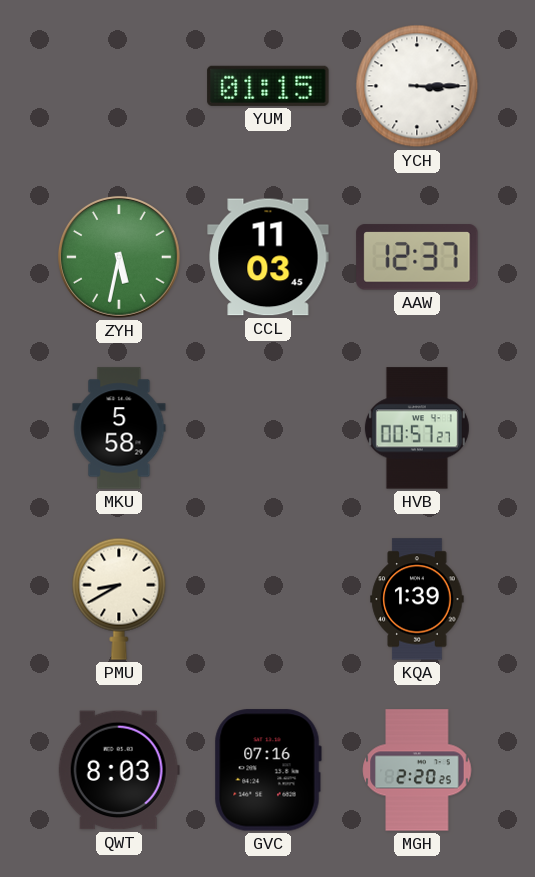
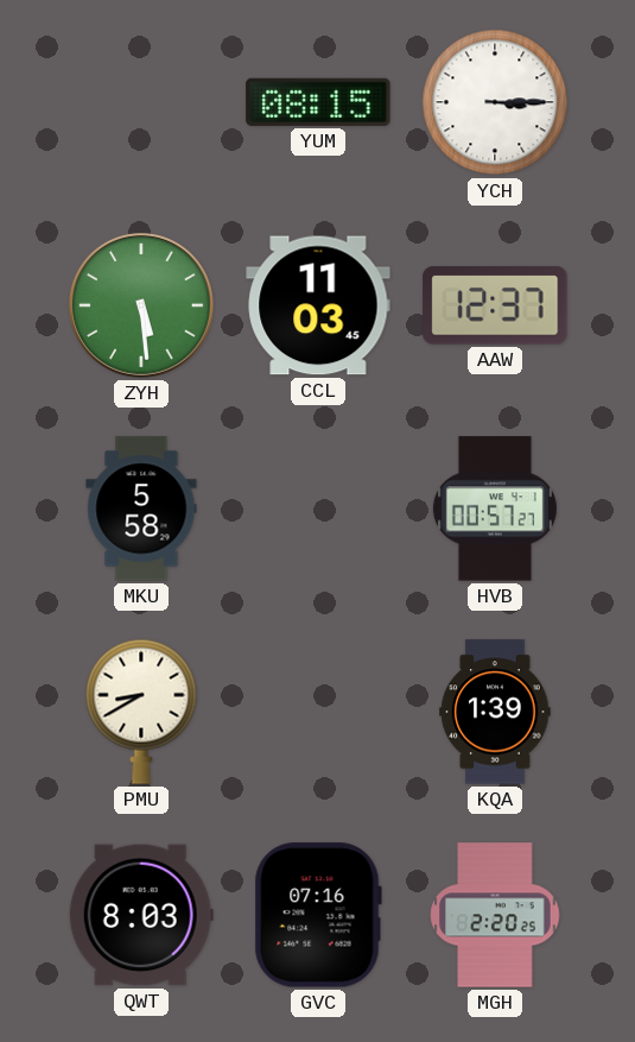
YUM: 01:15 -> 08:15 (318, 102)
ZYH: 5:32 -> 5:29 (141, 305)
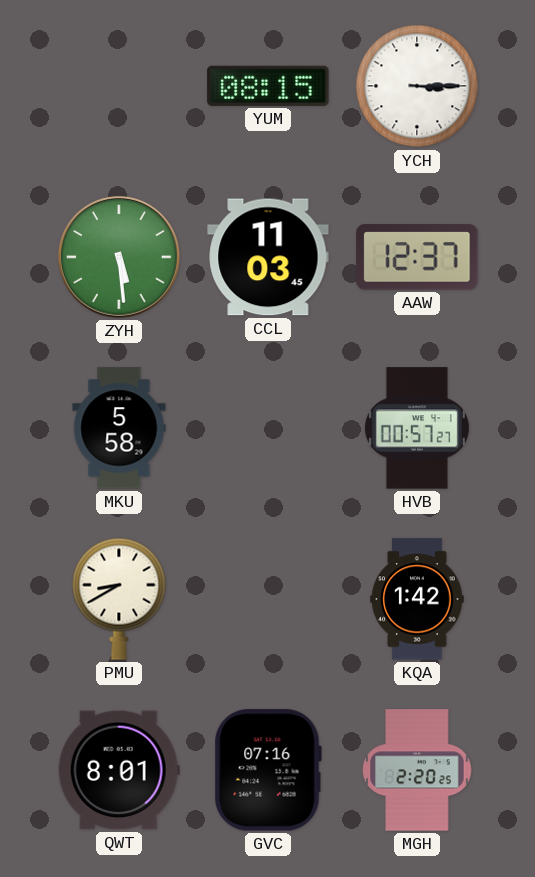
KQA: 1:39 -> 1:42 (417, 599)
QWT: 8:03 -> 8:01 (119, 770)
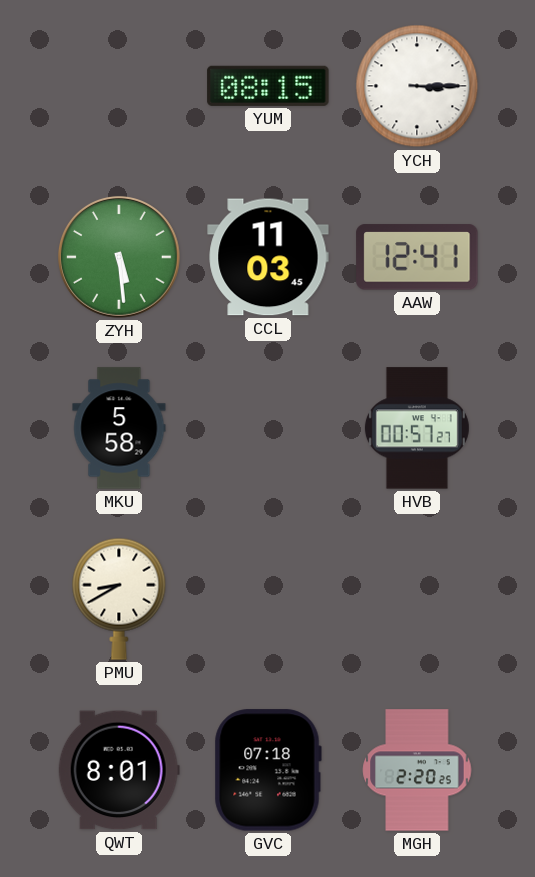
AAW: 12:37 -> 12:41 (417, 257)
KQA: 1:42 -> none (417, 599)
GVC: 07:16 -> 07:18 (268, 770)
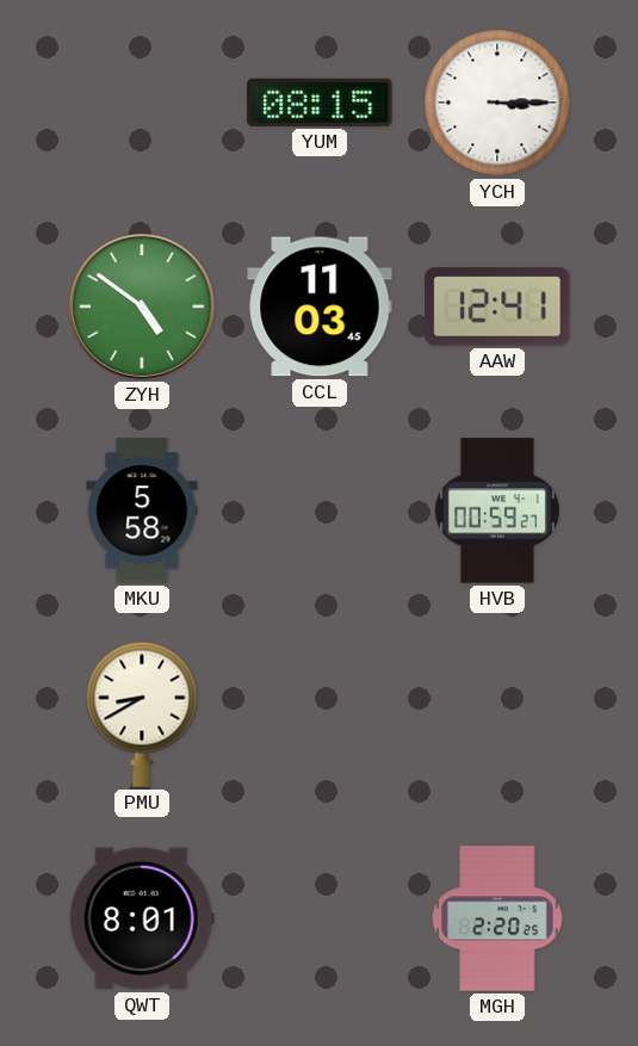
ZYH: 5:29 -> 4:51 (142, 307)
HVB: 00:57 -> 00:59 (497, 510)
GVC: 07:18 -> none (268, 770)
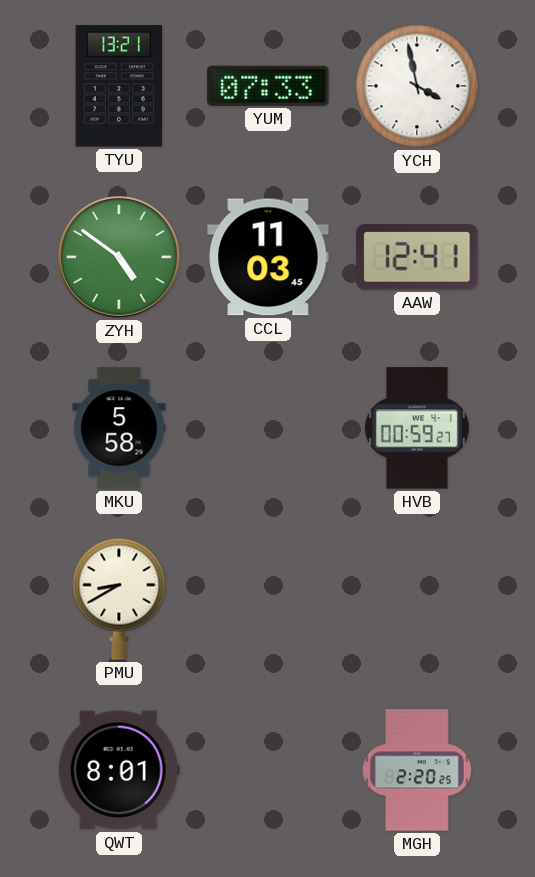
TYU: none -> 13:21 (119, 86)
YUM: 08:15 -> 07:33 (268, 86)
YCH: 3:15 -> 3:58 (417, 86)
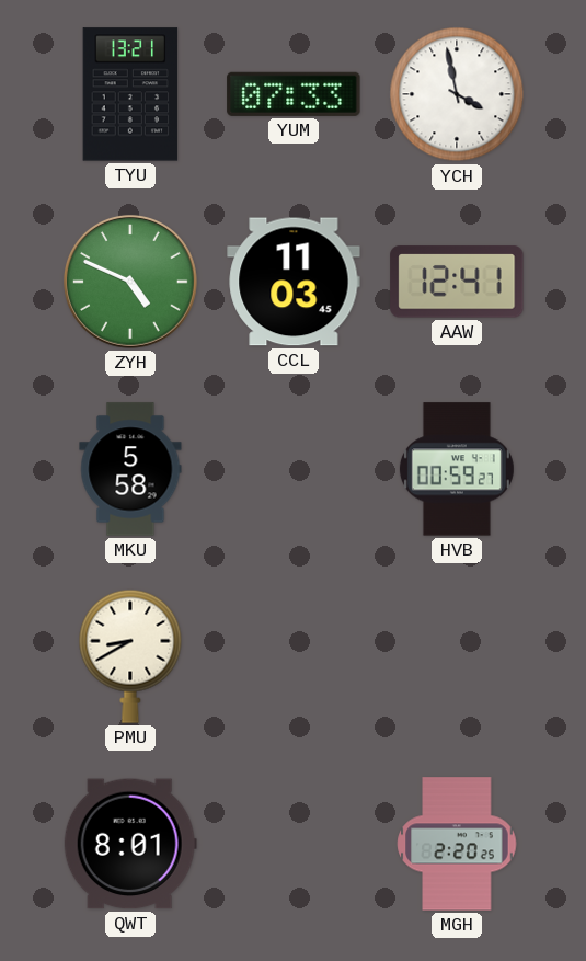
ZYH: 4:51 -> 4:49 (130, 282)
